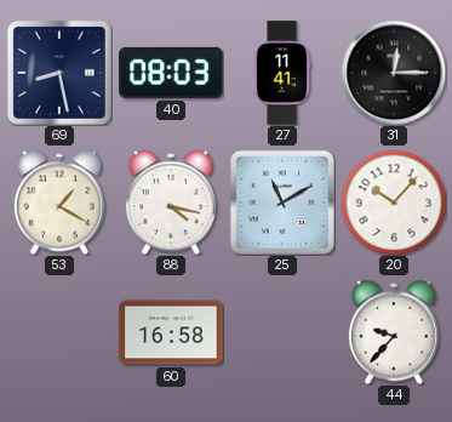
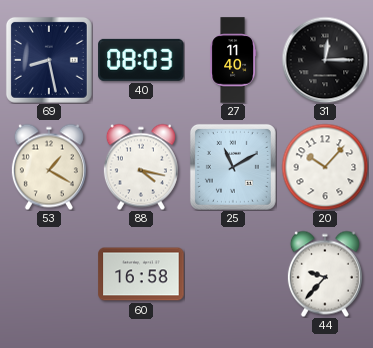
27: 11:41 -> 11:40 (233, 60)
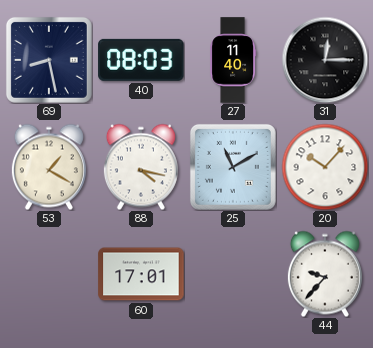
60: 16:58 -> 17:01 (141, 274)
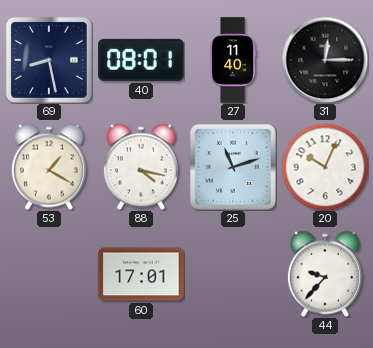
40: 08:03 -> 08:01 (141, 60)
25: 11:10 -> 11:12 (233, 167)
20: 10:07 -> 10:04 (325, 167)
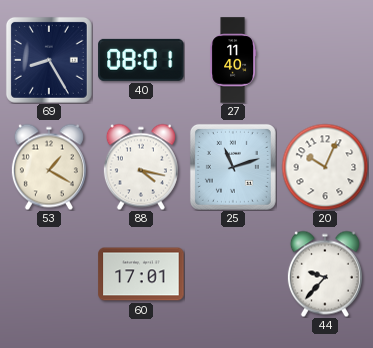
69: 8:28 -> 8:25 (49, 60)
31: 12:15 -> none (325, 60)
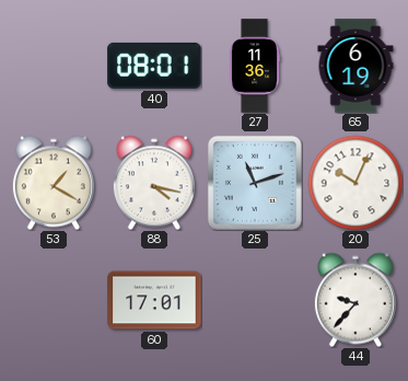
69: 8:25 -> none (49, 60)
27: 11:40 -> 11:36 (255, 66)
65: none -> 6:19 (355, 66)
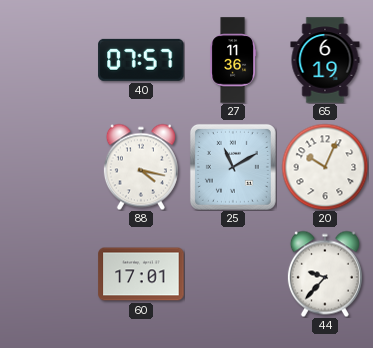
40: 08:01 -> 07:57 (141, 60)
53: 1:20 -> none (54, 183)
25: 11:12 -> 11:10 (233, 167)
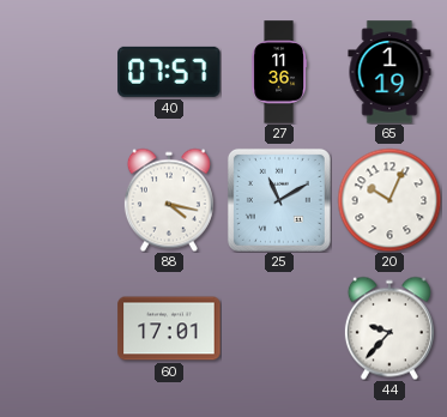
65: 6:19 -> 1:19 (389, 72)
